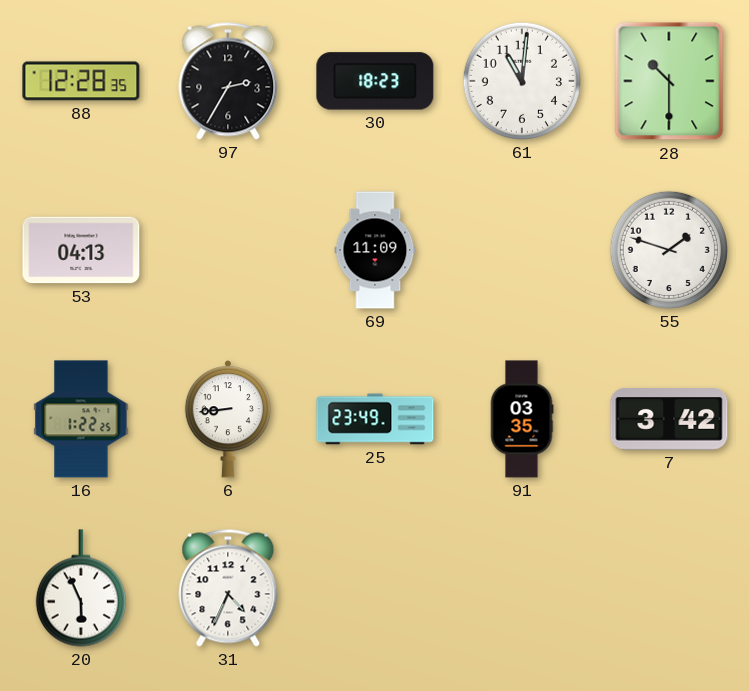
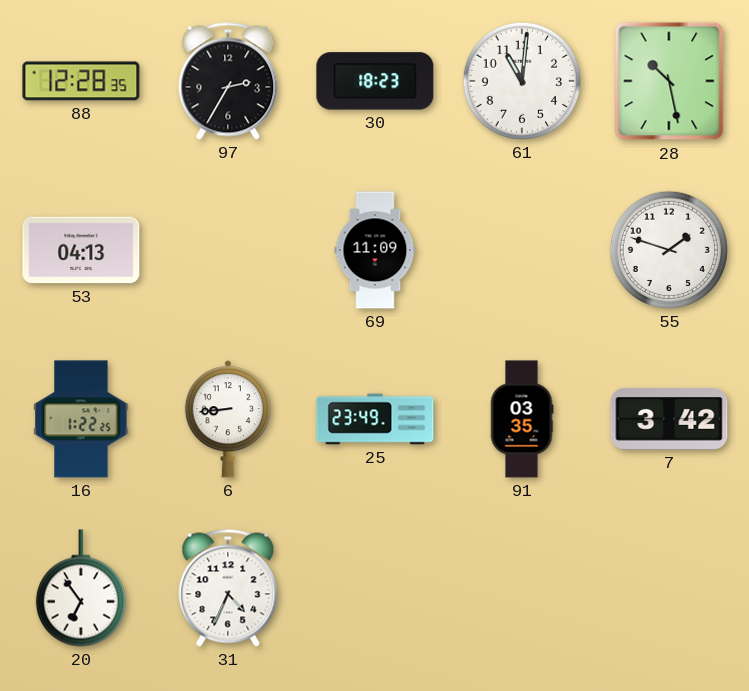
28: 10:30 -> 10:28 (669, 81)
20: 5:56 -> 6:54 (81, 588)
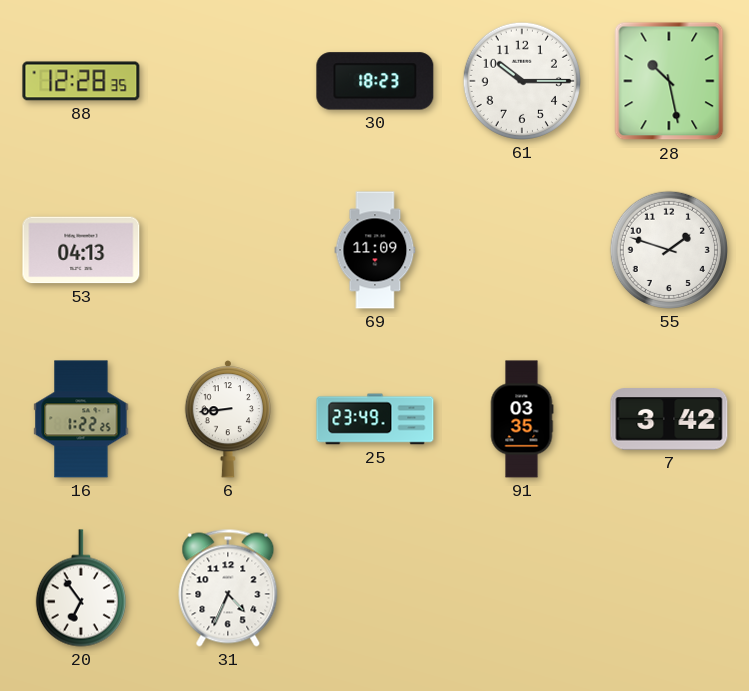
97: 2:35 -> none (228, 81)
61: 11:01 -> 10:15 (522, 81)
